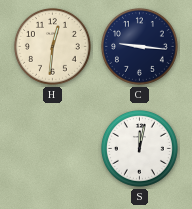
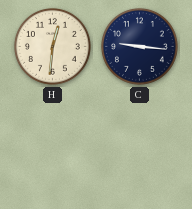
S: 12:02 -> none (139, 148)
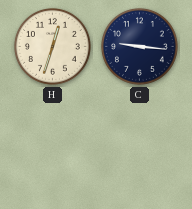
H: 12:31 -> 12:33 (52, 46)
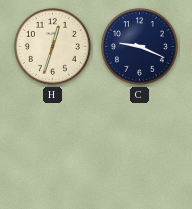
C: 9:16 -> 9:19 (139, 46)
